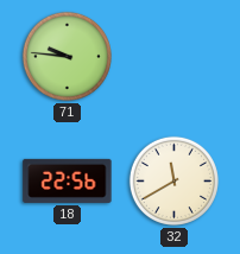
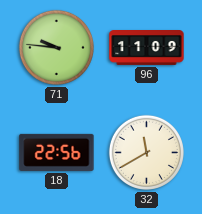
96: none -> 11:09 (147, 48)
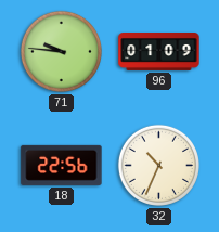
96: 11:09 -> 01:09 (159, 52)
32: 11:40 -> 10:34 (158, 165)
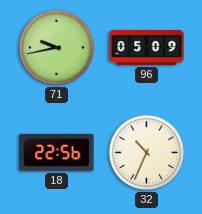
71: 9:46 -> 9:43 (56, 47)
96: 01:09 -> 05:09 (147, 48)
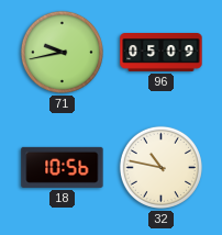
18: 22:56 -> 10:56 (63, 167)
32: 10:34 -> 10:47 (160, 167)
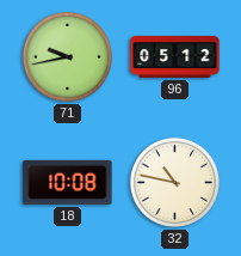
96: 05:09 -> 05:12 (175, 57)
18: 10:56 -> 10:08 (68, 182)
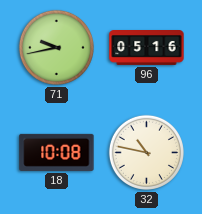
96: 05:12 -> 05:16 (147, 48)
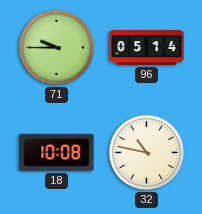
71: 9:43 -> 9:45 (56, 47)
96: 05:16 -> 05:14 (147, 48)
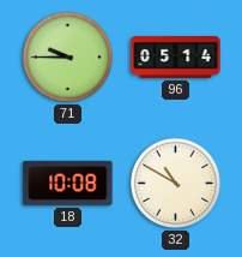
32: 10:47 -> 10:50 (175, 183)
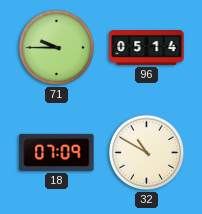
18: 10:08 -> 07:09 (57, 152)
